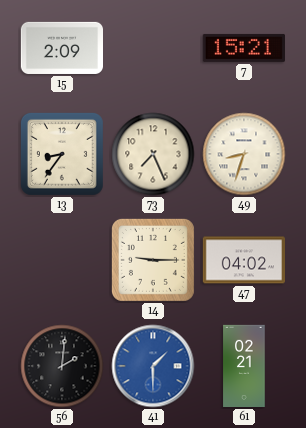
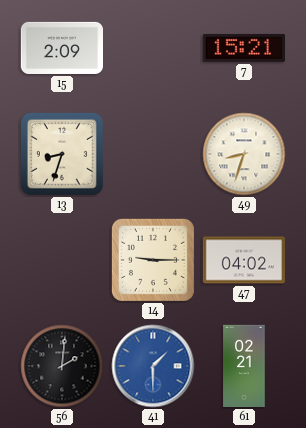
13: 8:36 -> 8:33 (62, 154)
73: 7:26 -> none (153, 154)
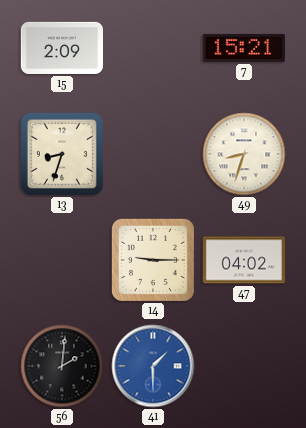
61: 02:21 -> none (244, 366)
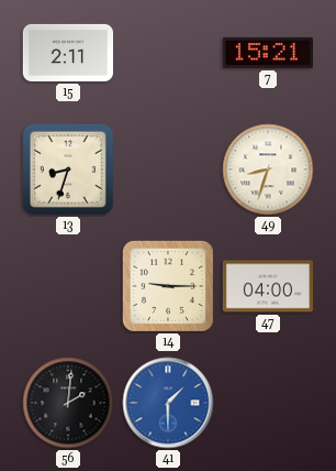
15: 2:09 -> 2:11 (67, 53)
47: 04:02 -> 04:00 (267, 286)
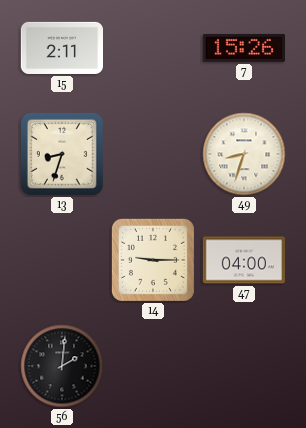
7: 15:21 -> 15:26 (243, 48)
41: 1:30 -> none (168, 403)
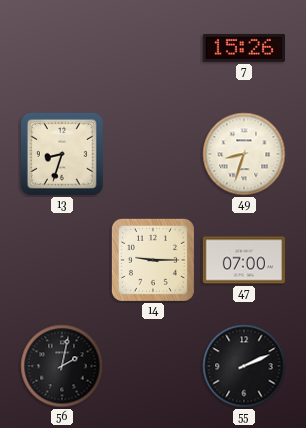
15: 2:11 -> none (61, 48)
47: 04:00 -> 07:00 (243, 260)
56: 2:01 -> 2:02 (62, 366)
55: none -> 2:11 (244, 366)
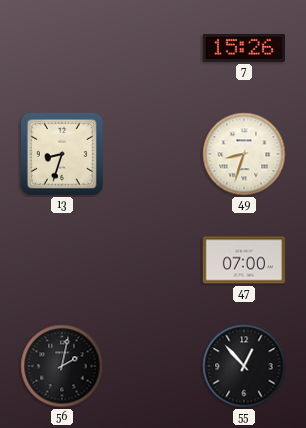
14: 9:15 -> none (153, 260)
55: 2:11 -> 12:53 (244, 366)
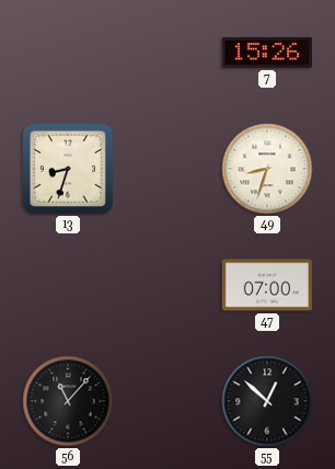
56: 2:02 -> 11:07 (68, 401)
55: 12:53 -> 12:52 (267, 401)
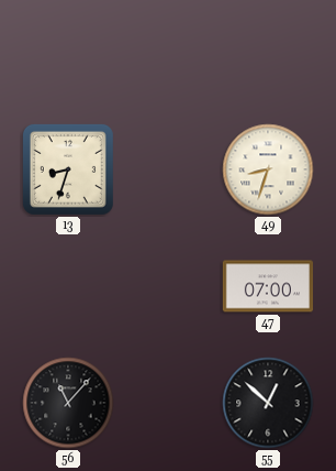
7: 15:26 -> none (266, 53)
